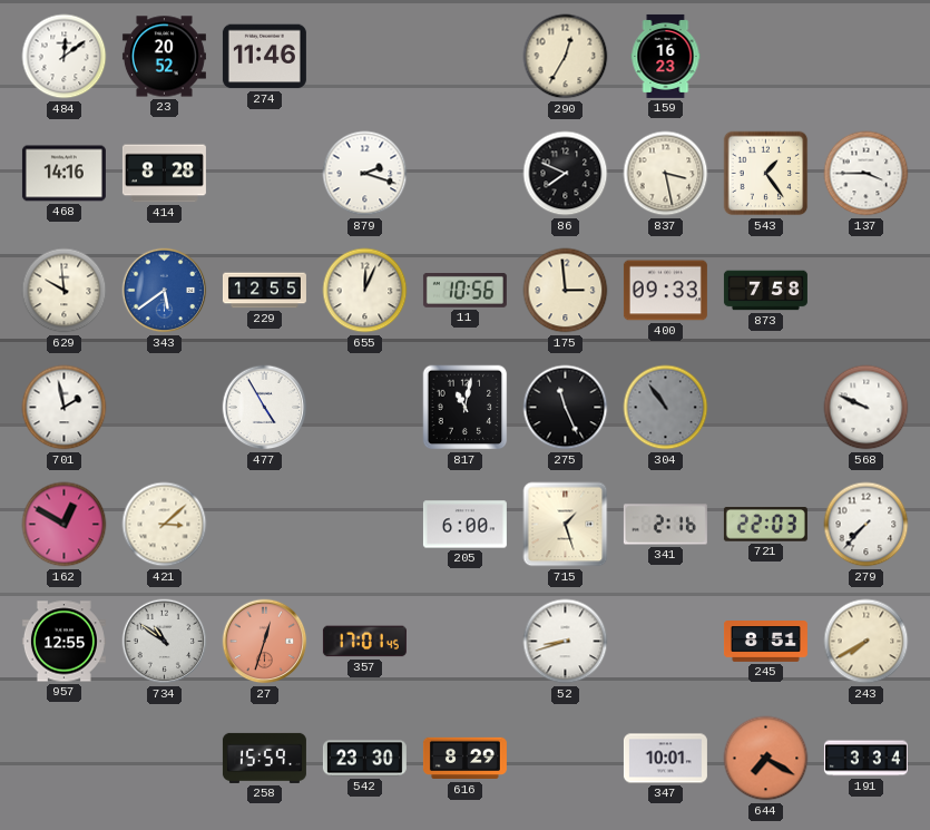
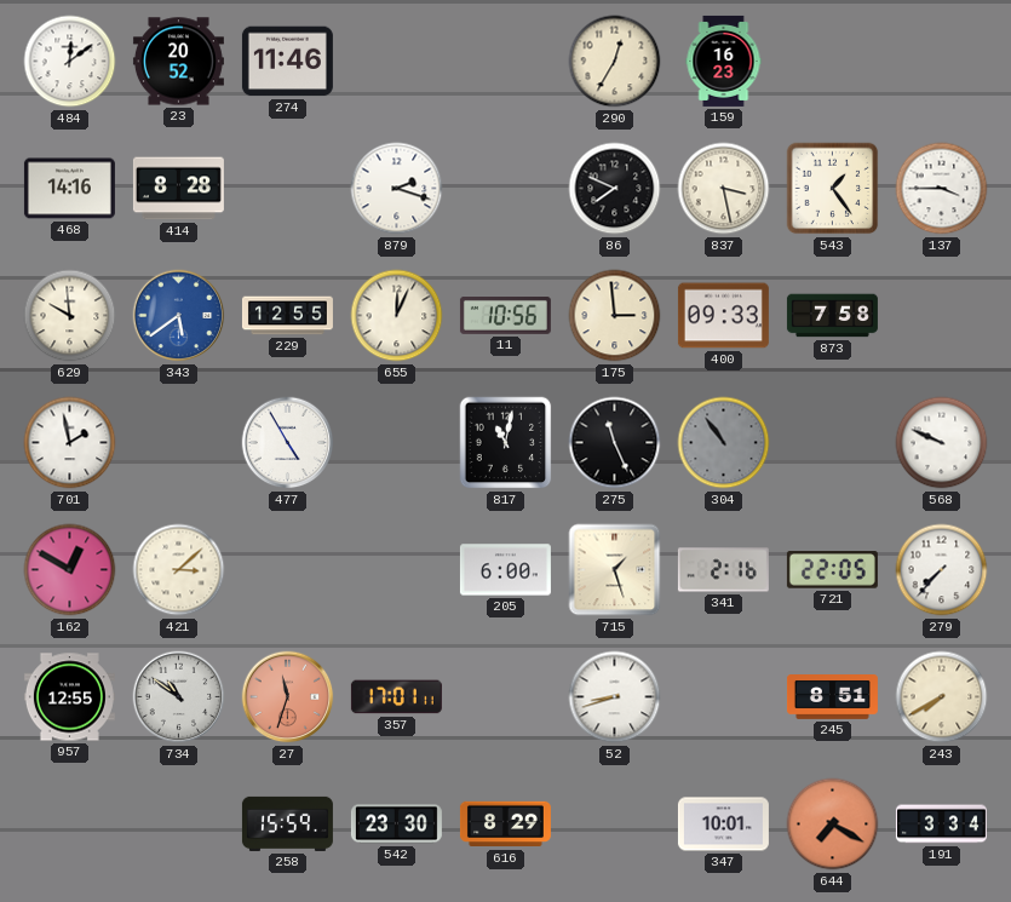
721: 22:03 -> 22:05 (832, 570)
27: 12:33 -> 11:33 (288, 697)
357: 17:01:45 -> 17:01:11 (396, 697)
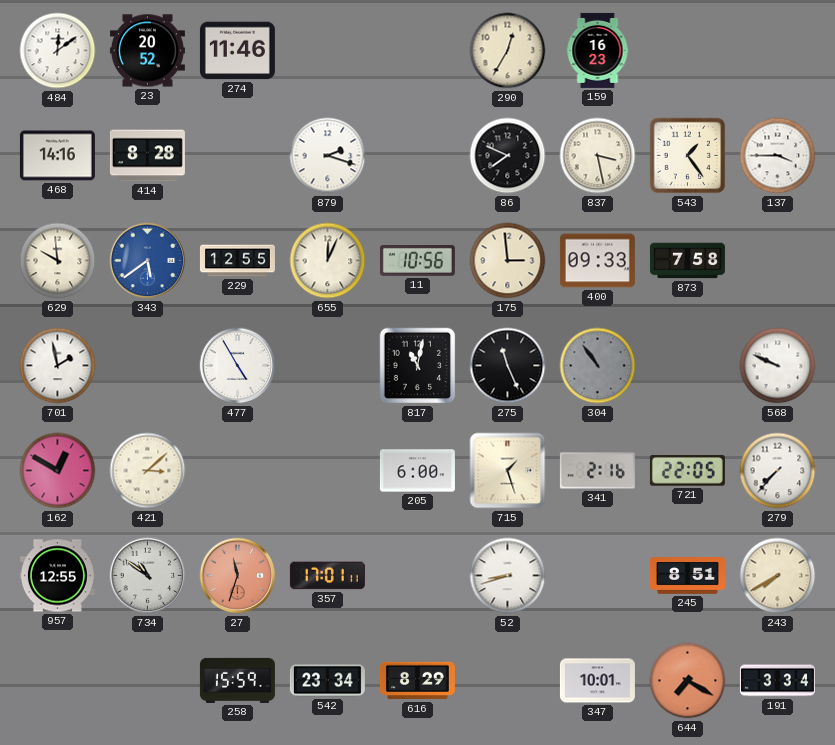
542: 23:30 -> 23:34 (327, 681)
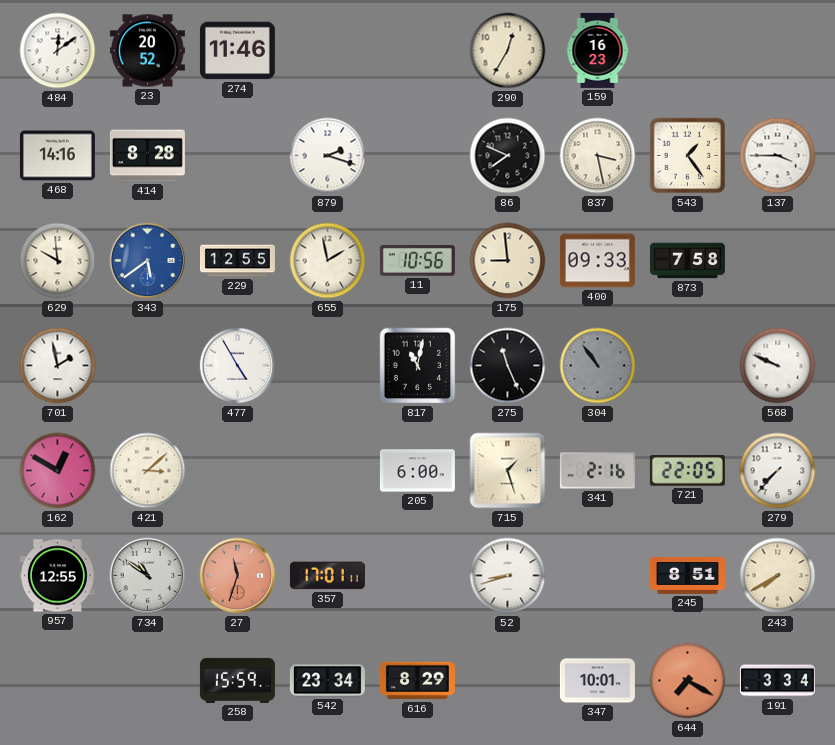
655: 12:04 -> 1:58 (328, 261)
175: 2:59 -> 8:59 (508, 261)
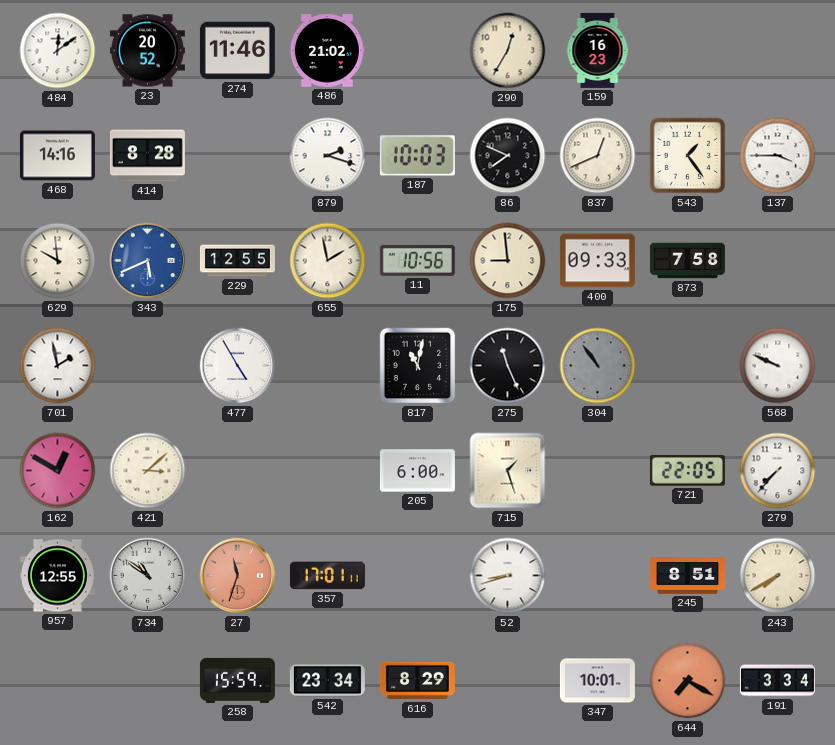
486: none -> 21:02 (327, 51)
187: none -> 10:03 (417, 156)
837: 3:28 -> 12:41 (598, 156)
343: 5:39 -> 5:41 (148, 261)
341: 2:16 -> none (597, 471)
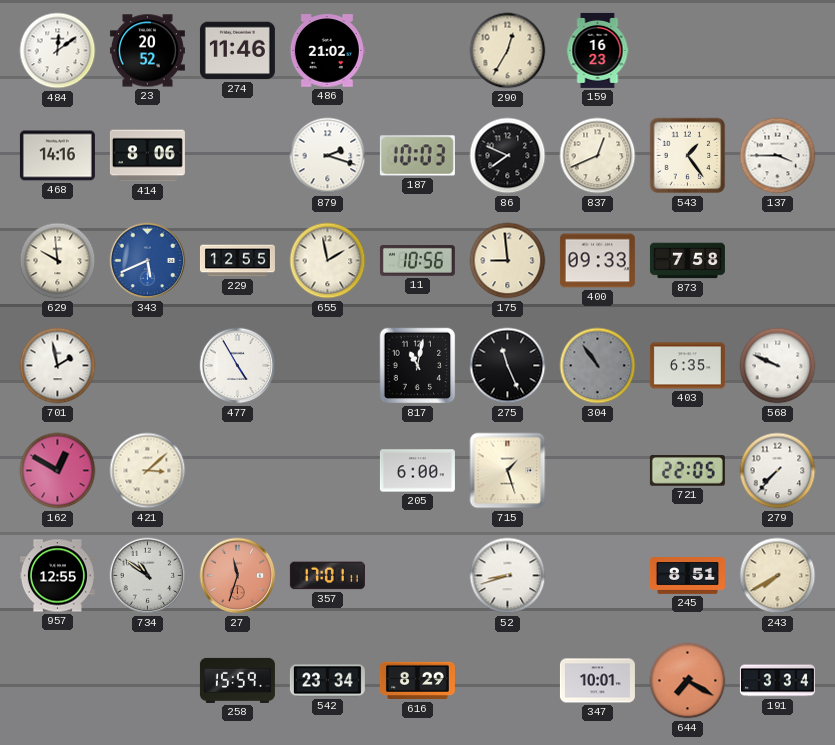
414: 8:28 -> 8:06 (147, 156)
403: none -> 6:35 (687, 366)
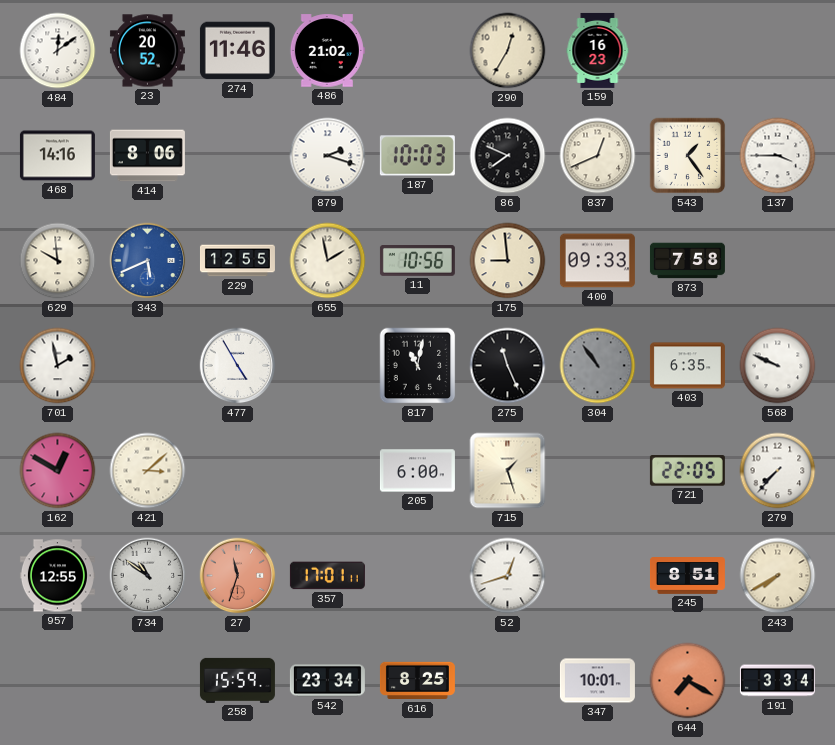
52: 8:42 -> 12:42 (508, 576)
616: 8:29 -> 8:25 (417, 681)
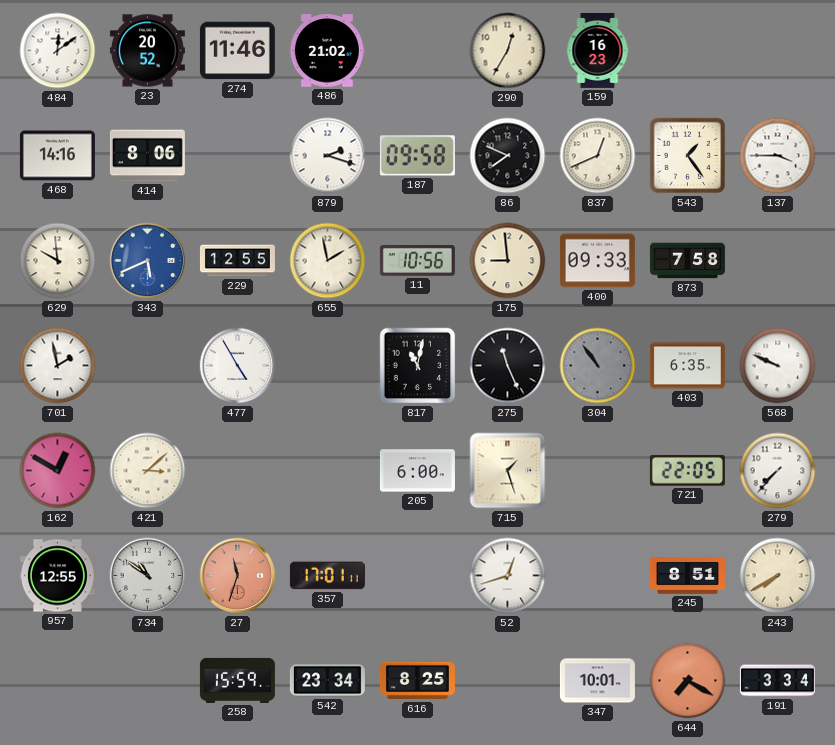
187: 10:03 -> 09:58 (417, 156)
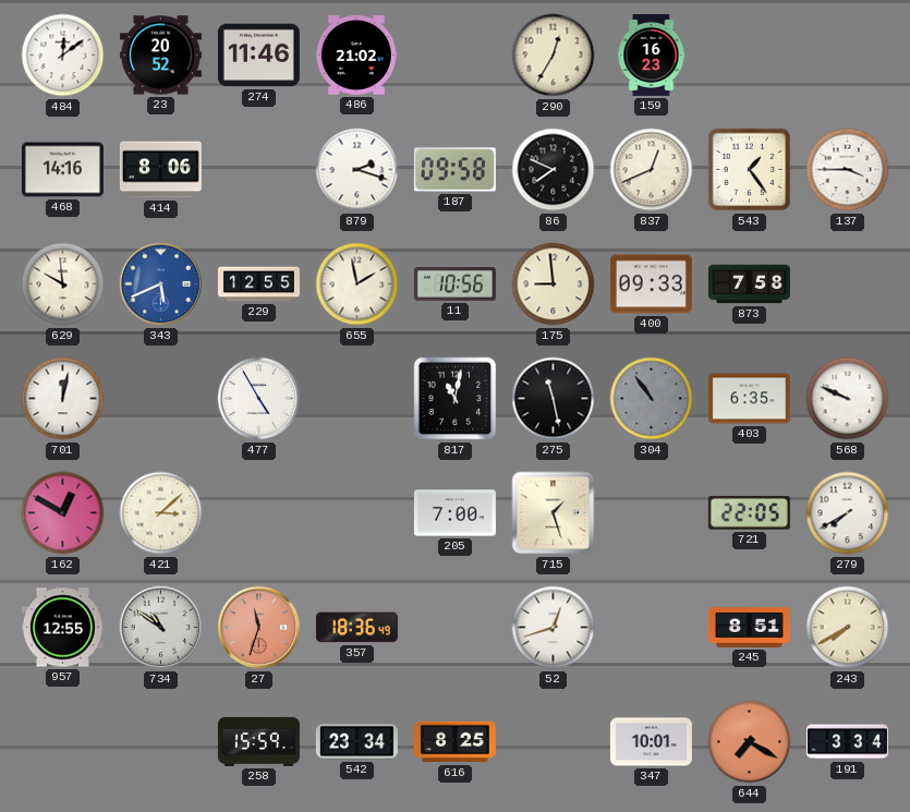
701: 1:58 -> 12:02 (63, 399)
275: 11:26 -> 11:28 (554, 399)
205: 6:00 -> 7:00 (454, 513)
279: 7:37 -> 7:40 (848, 513)
357: 17:01 -> 18:36 (356, 628)
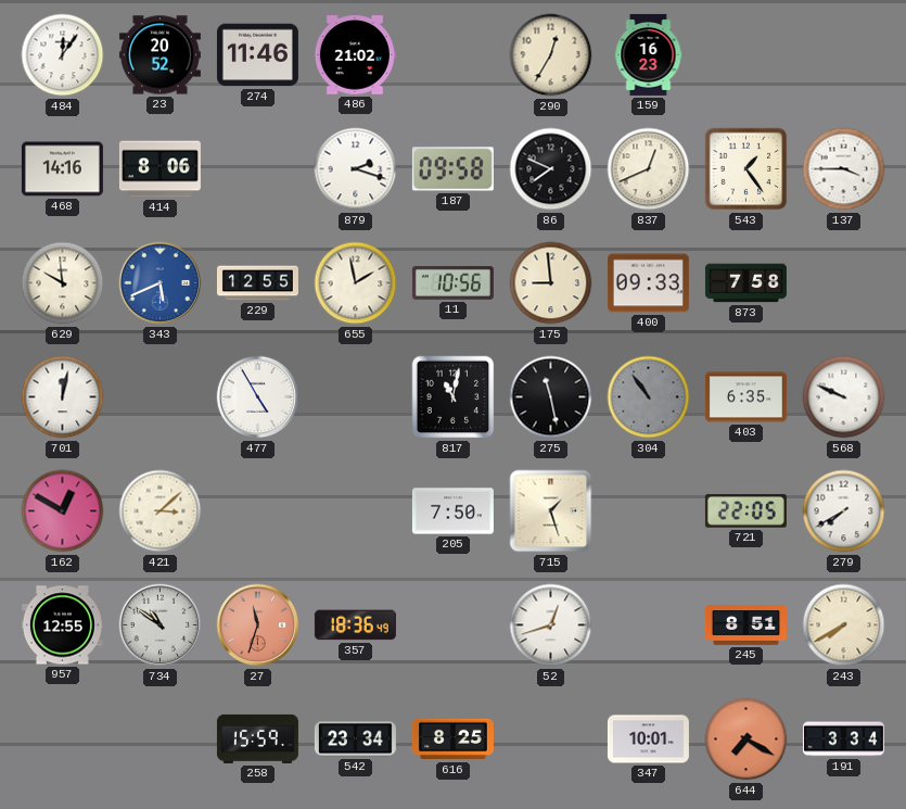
484: 12:09 -> 12:06 (63, 55)
205: 7:00 -> 7:50 (452, 511)
